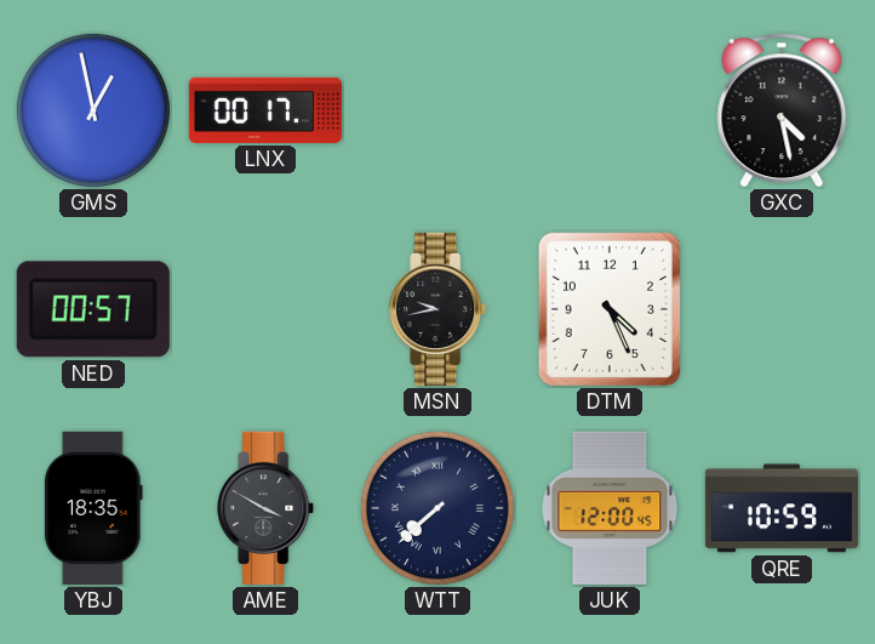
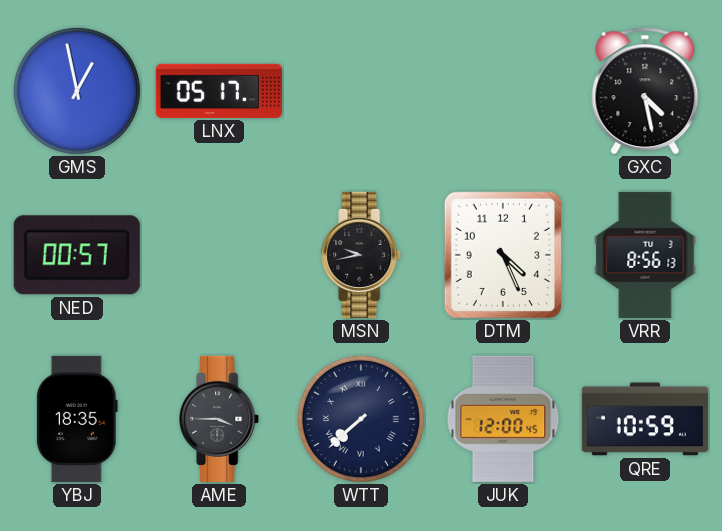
LNX: 00:17 -> 05:17 (219, 91)
VRR: none -> 8:56 (645, 255)
AME: 3:50 -> 3:45 (220, 419)
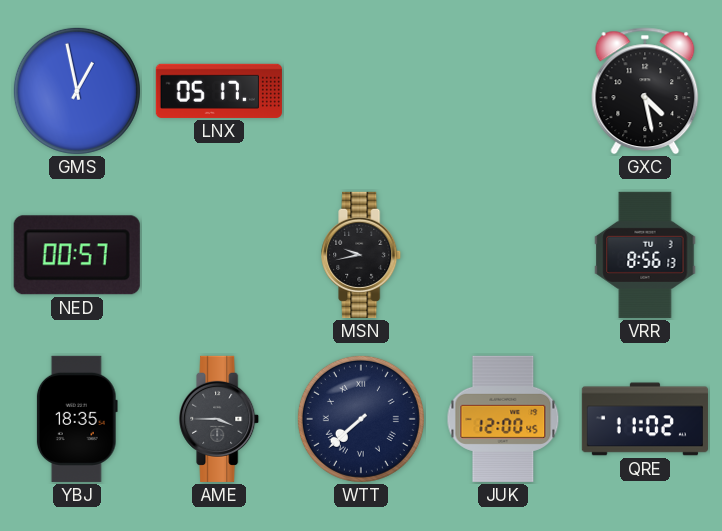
DTM: 4:26 -> none (503, 255)
QRE: 10:59 -> 11:02 (645, 419)
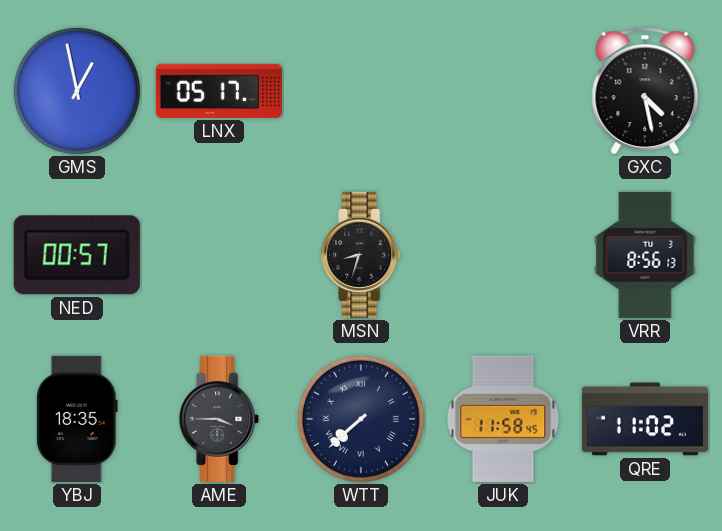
MSN: 9:43 -> 8:33 (362, 255)
JUK: 12:00 -> 11:58 (503, 419)
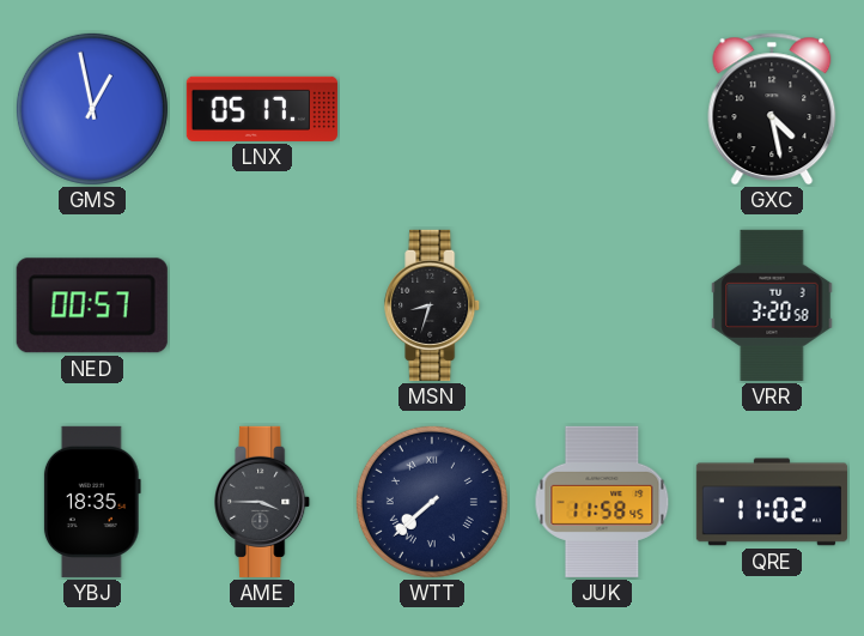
VRR: 8:56 -> 3:20 (772, 305)
